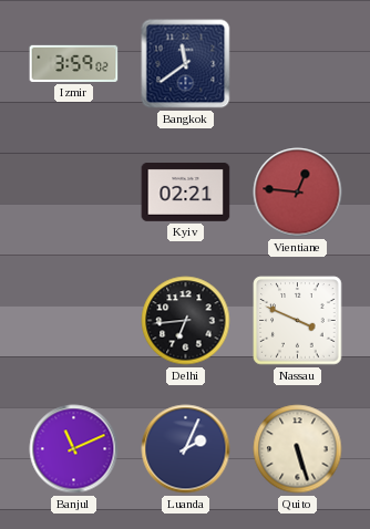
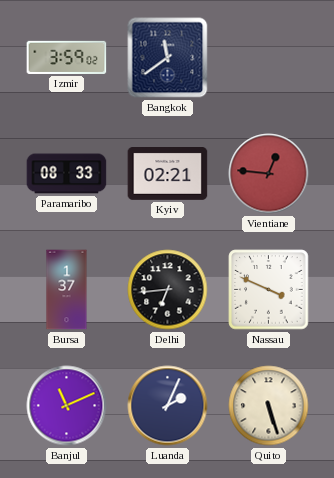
Paramaribo: none -> 08:33 (67, 174)
Bursa: none -> 1:37 (67, 290)
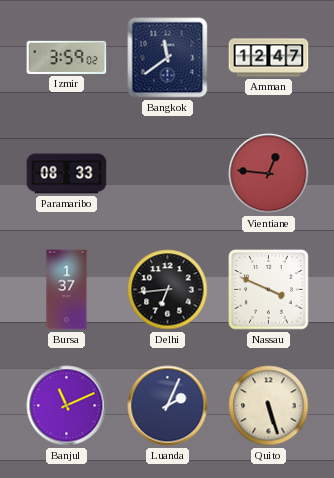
Amman: none -> 12:47 (269, 58)
Kyiv: 02:21 -> none (168, 174)
